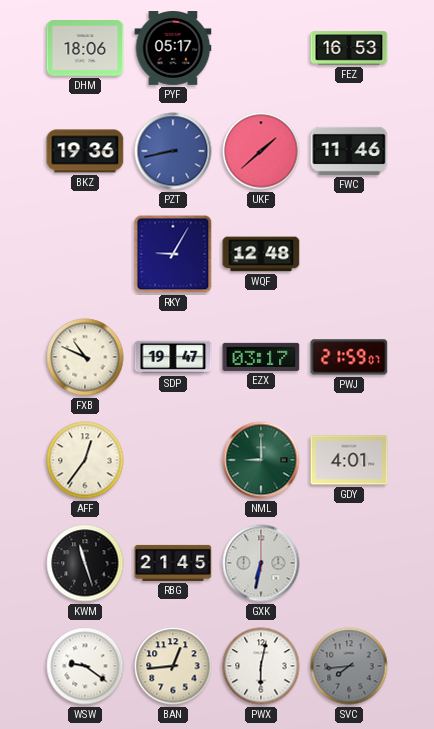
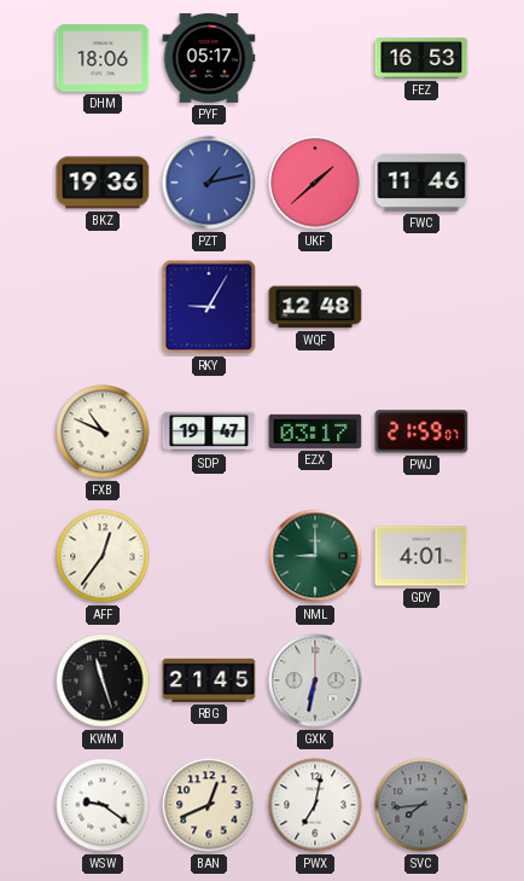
PZT: 8:43 -> 1:13 (209, 182)
BAN: 12:44 -> 12:41 (209, 805)
PWX: 6:02 -> 7:02 (315, 805)
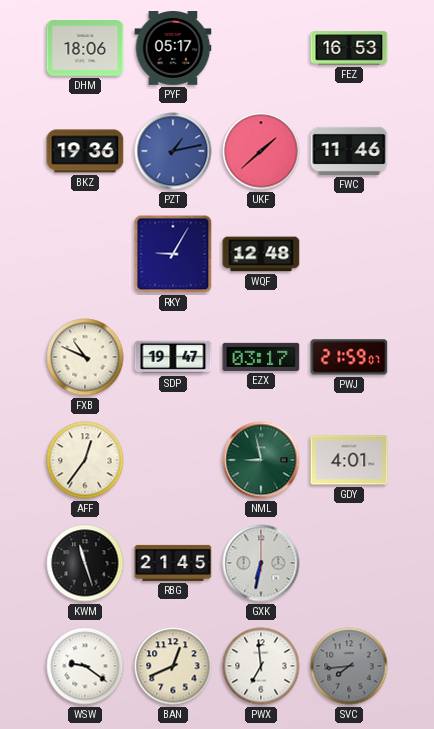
NML: 9:00 -> 8:58 (261, 460)
PWX: 7:02 -> 6:59 (261, 666)
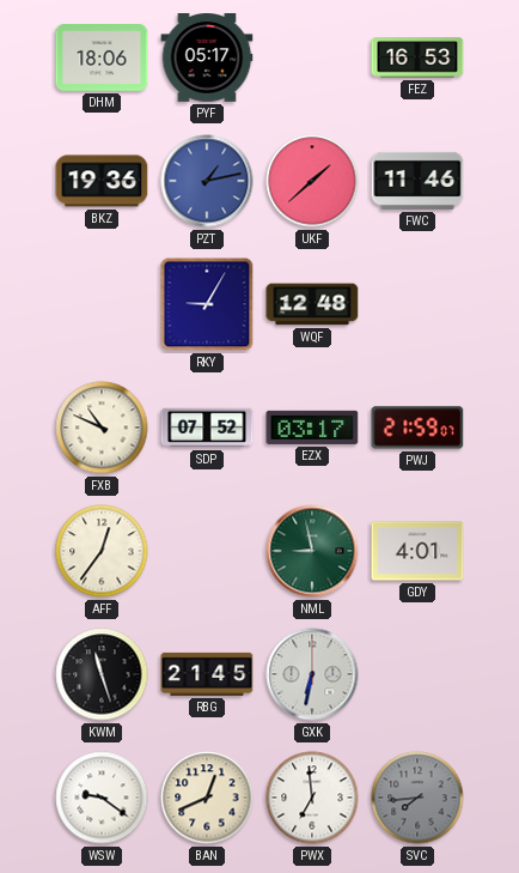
SDP: 19:47 -> 07:52 (207, 428)
